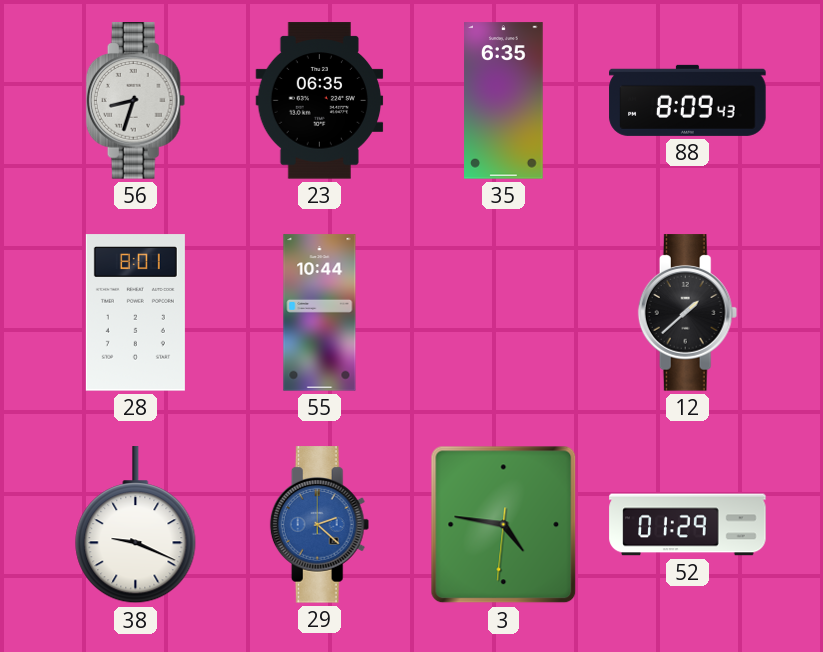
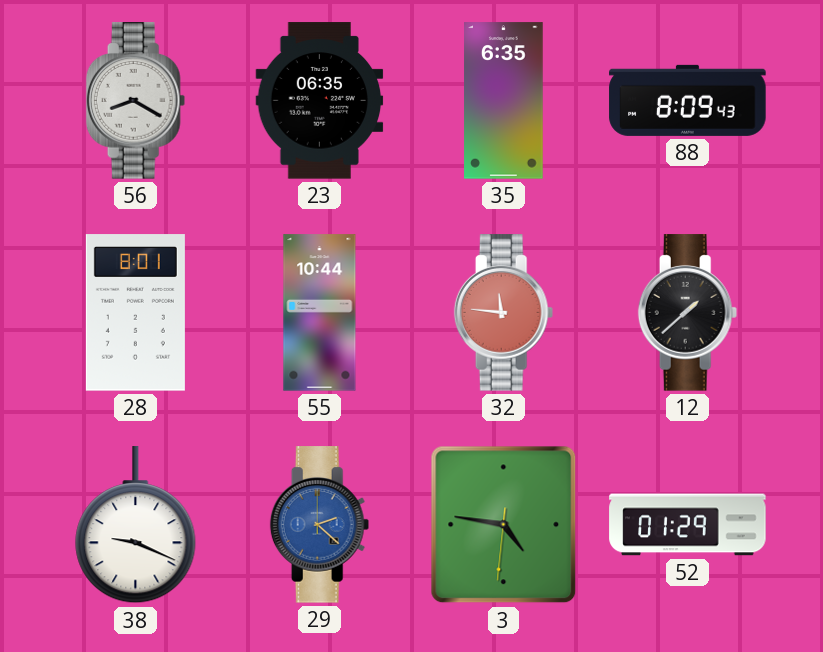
56: 8:33 -> 8:20 (136, 101)
32: none -> 11:46 (504, 313)
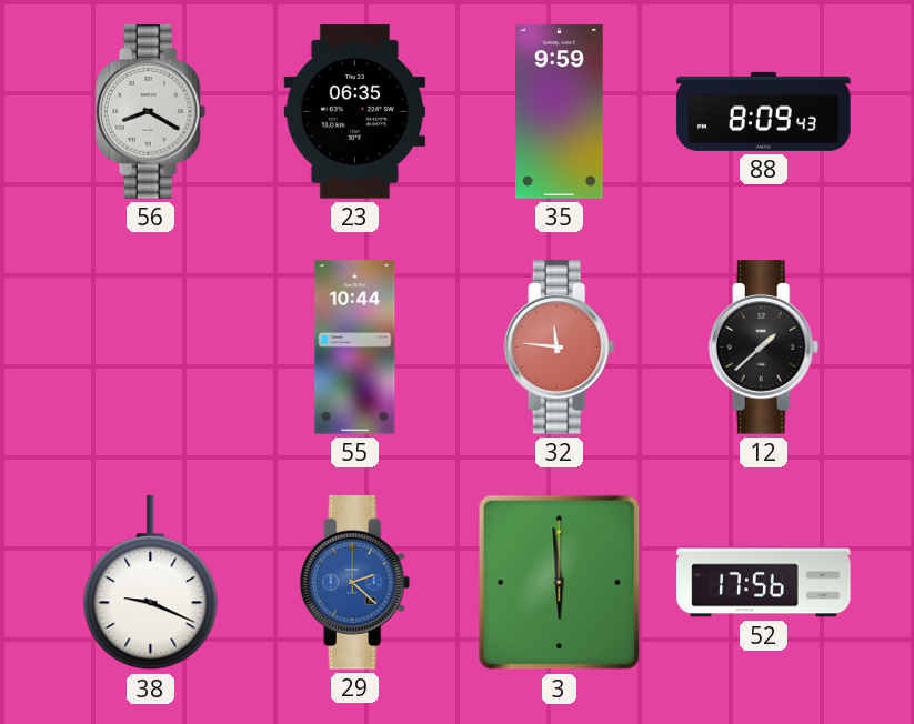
35: 6:35 -> 9:59 (560, 112)
28: 8:01 -> none (135, 313)
3: 4:46 -> 5:59 (560, 583)
52: 01:29 -> 17:56 (764, 583)
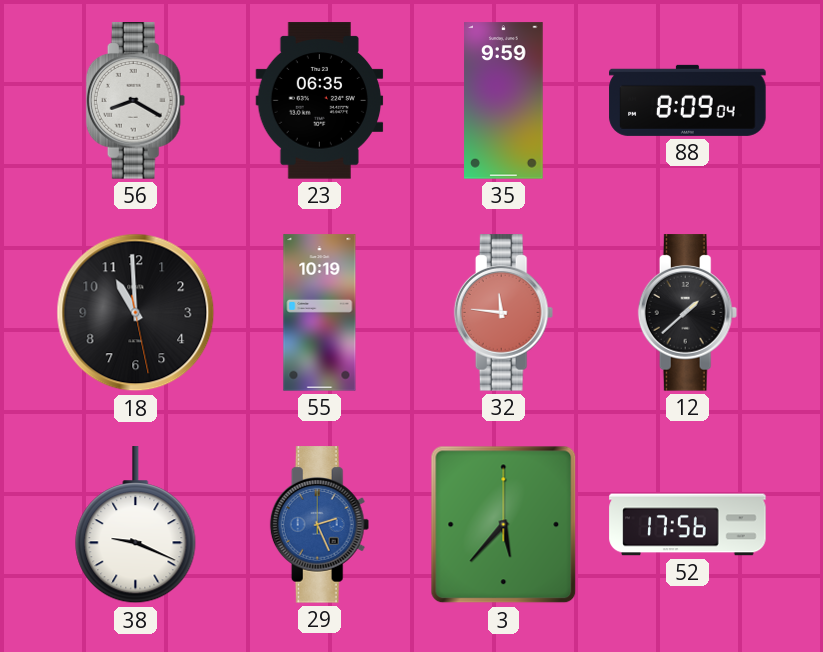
88: 8:09:43 -> 8:09:04 (688, 100)
18: none -> 10:59 (136, 313)
55: 10:44 -> 10:19 (320, 313)
29: 2:22 -> 2:26 (320, 525)
3: 5:59 -> 5:37 (504, 525)
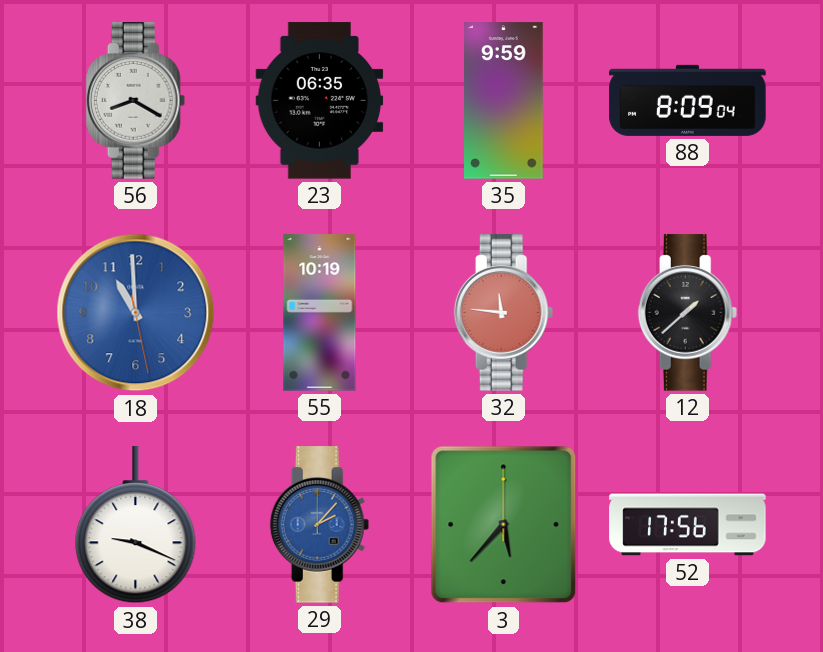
18 dial: black -> blue (136, 313)
29: 2:26 -> 2:07 (320, 525)
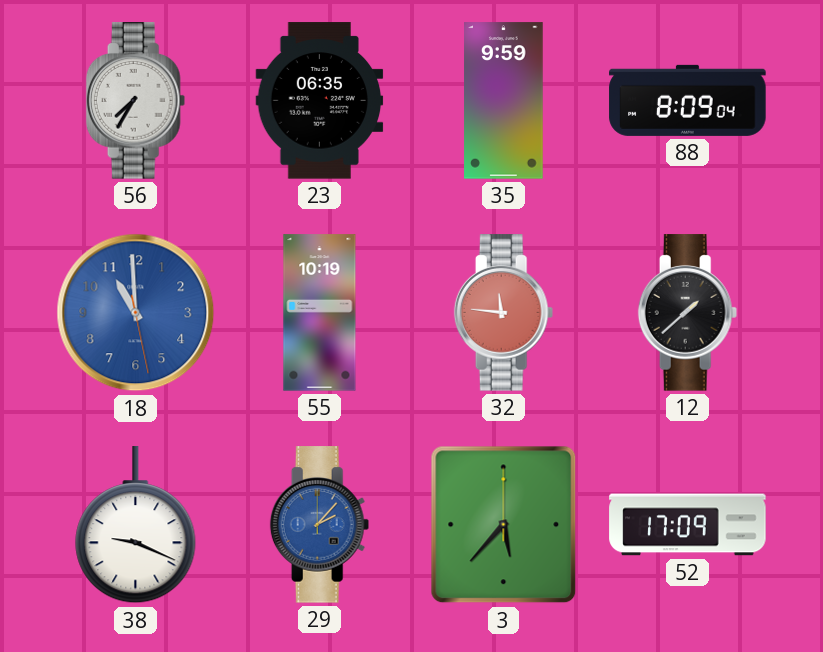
56: 8:20 -> 7:35 (136, 101)
52: 17:56 -> 17:09 (688, 525)
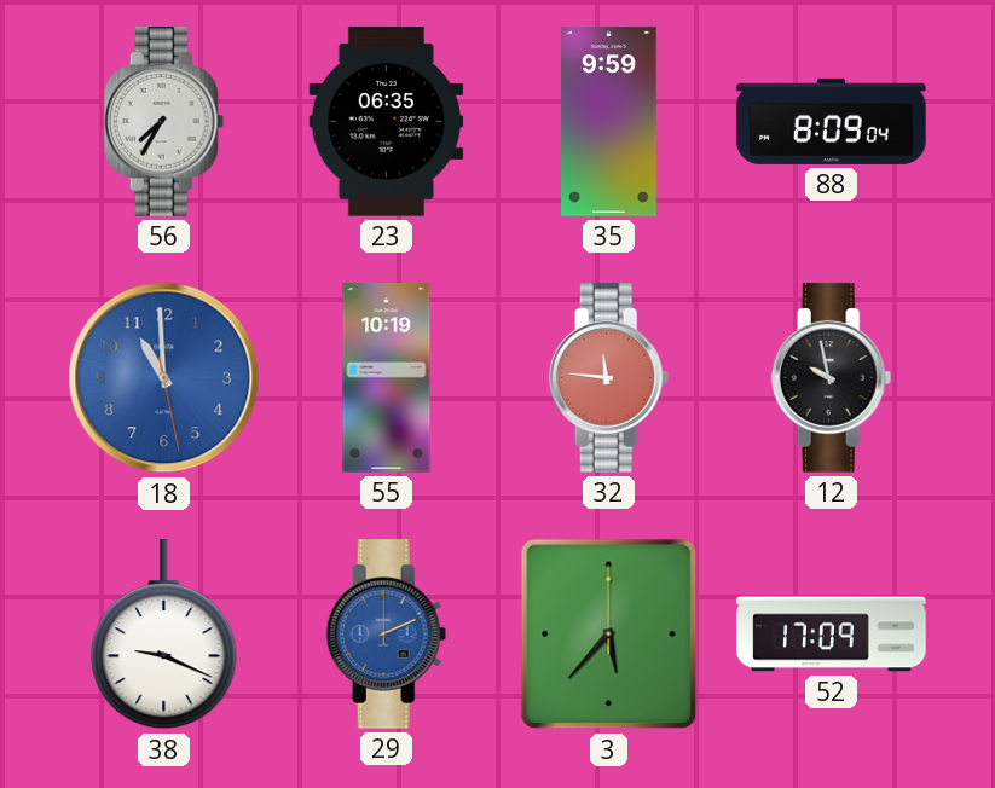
12: 1:38 -> 9:58 (832, 378)
29: 2:07 -> 2:11 (387, 635)
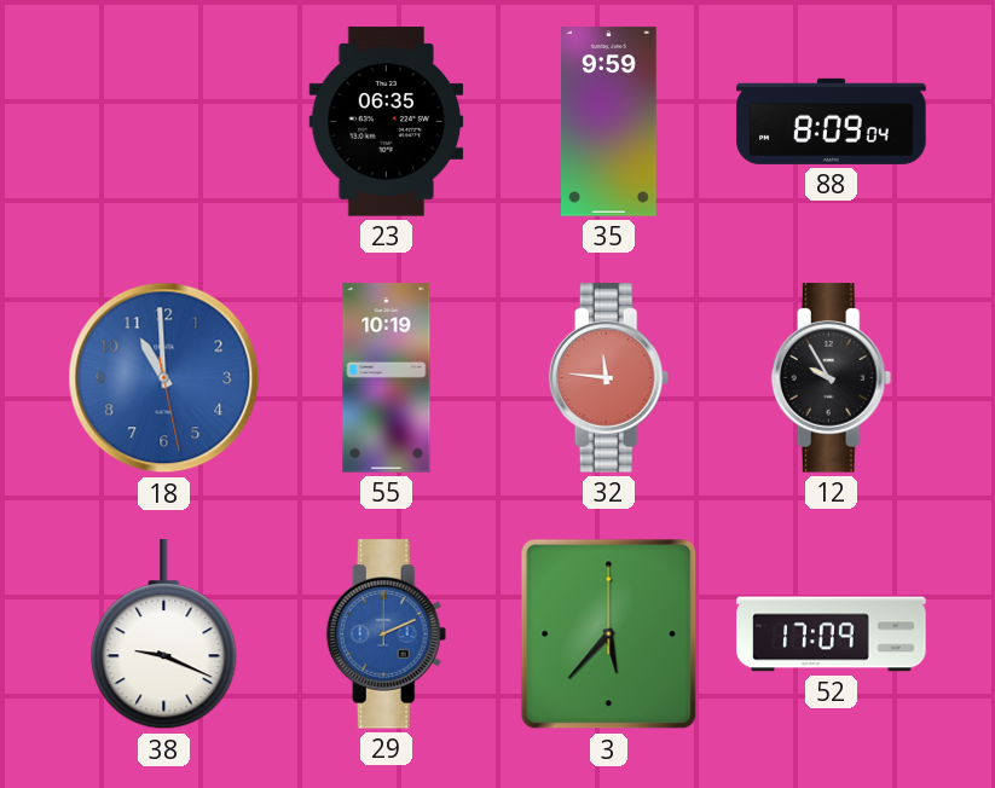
56: 7:35 -> none (164, 122)
12: 9:58 -> 9:55 (832, 378)
